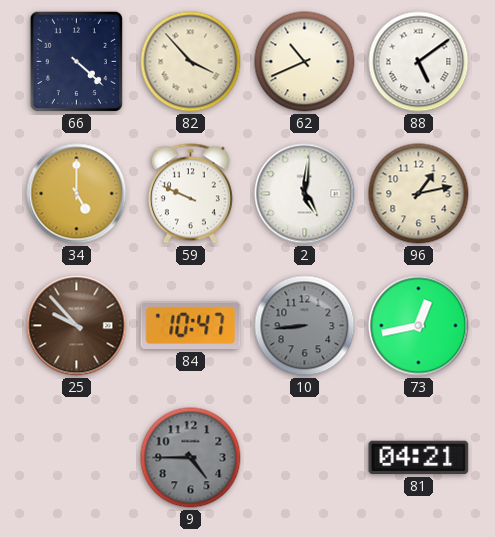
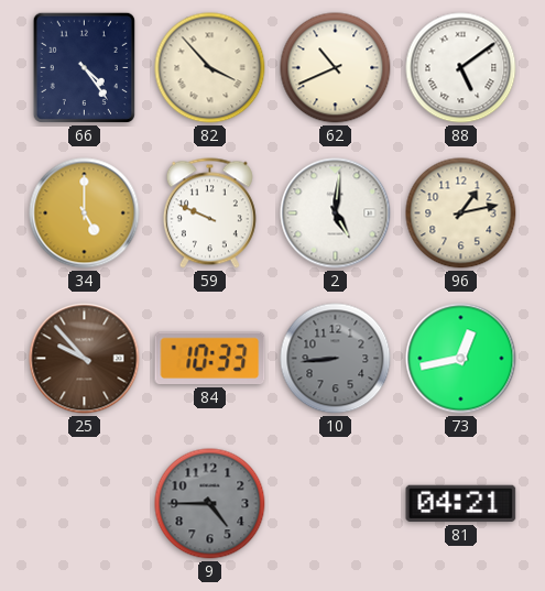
66: 4:22 -> 4:24 (84, 67)
84: 10:47 -> 10:33 (210, 359)
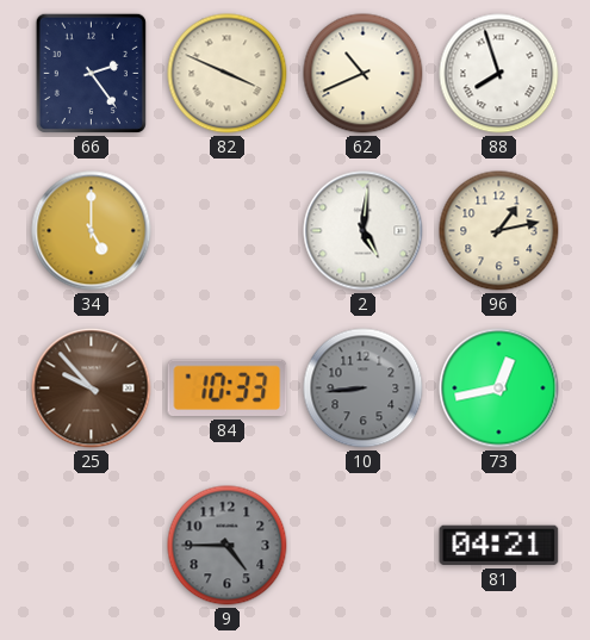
66: 4:24 -> 2:24 (91, 73)
82: 3:53 -> 3:49 (228, 74)
88: 5:09 -> 7:57 (499, 74)
59: 9:49 -> none (209, 214)
